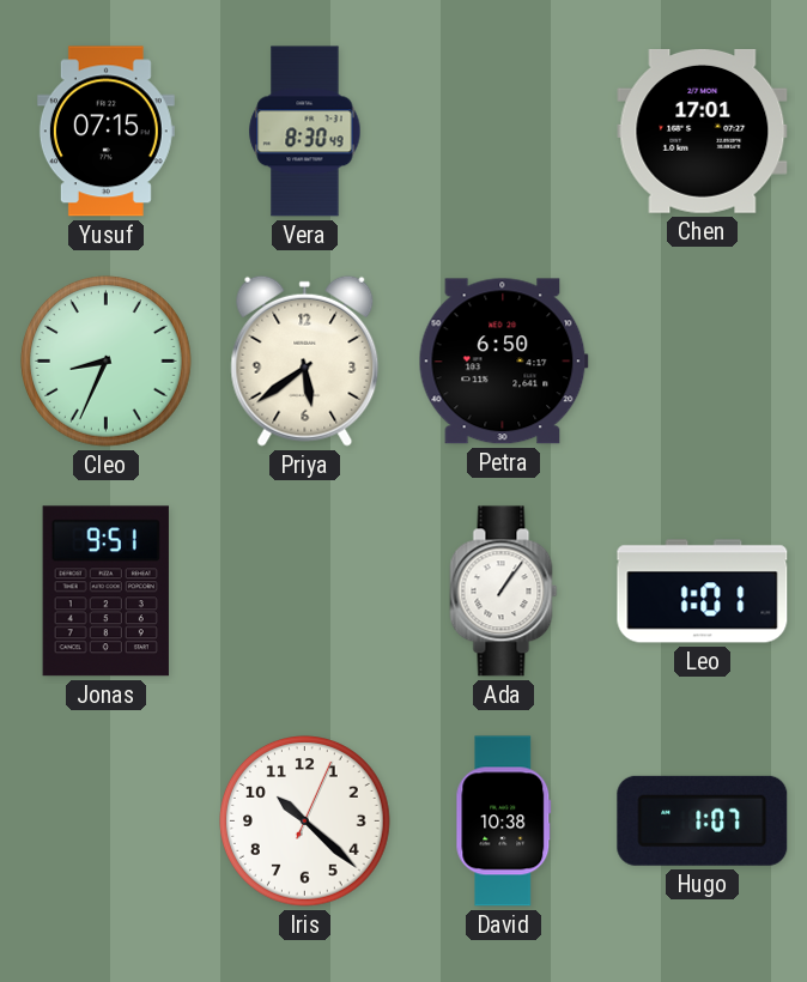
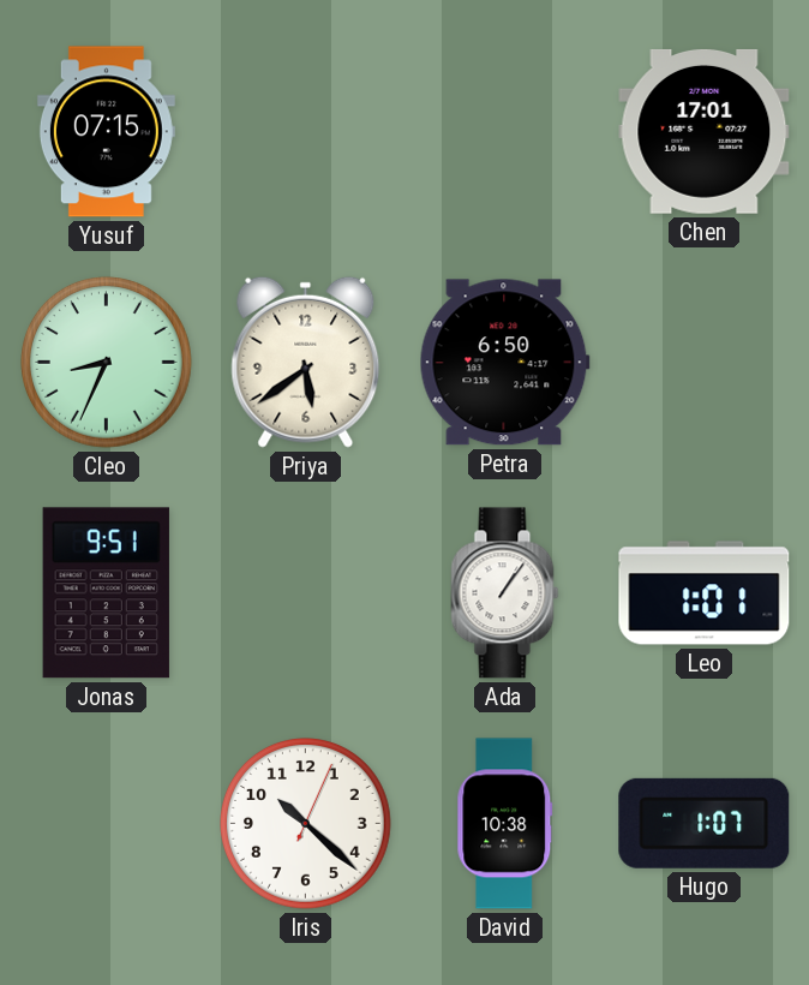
Vera: 8:30 -> none (305, 132)
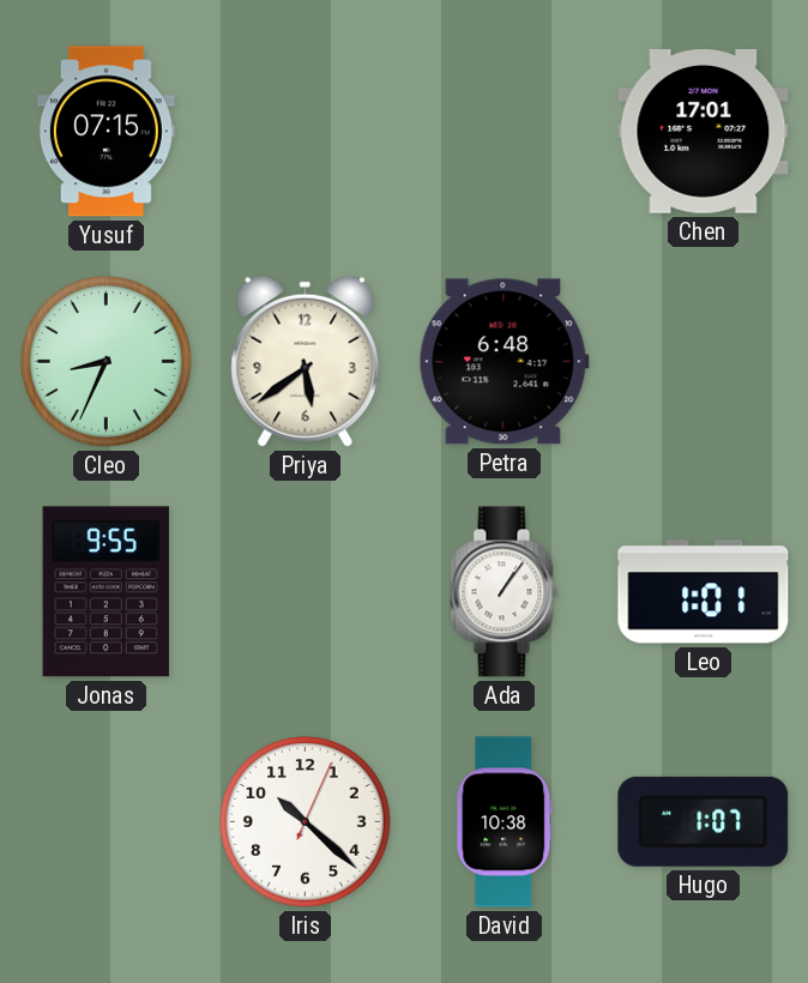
Petra: 6:50 -> 6:48 (504, 362)
Jonas: 9:51 -> 9:55 (105, 592)
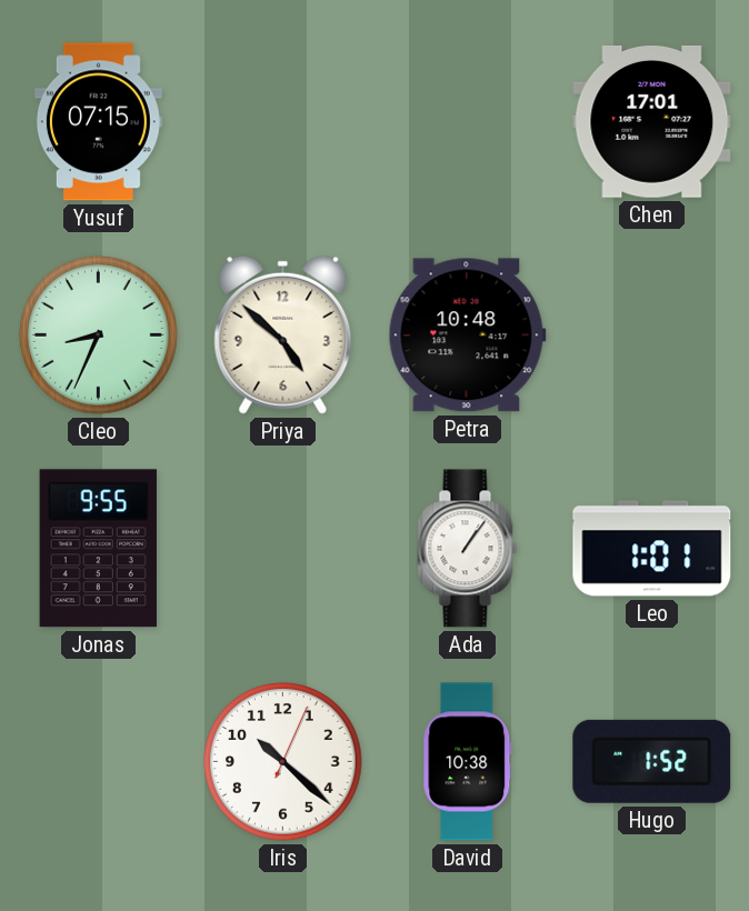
Priya: 5:39 -> 4:52 (283, 334)
Petra: 6:48 -> 10:48 (467, 336)
Hugo: 1:07 -> 1:52 (652, 761)
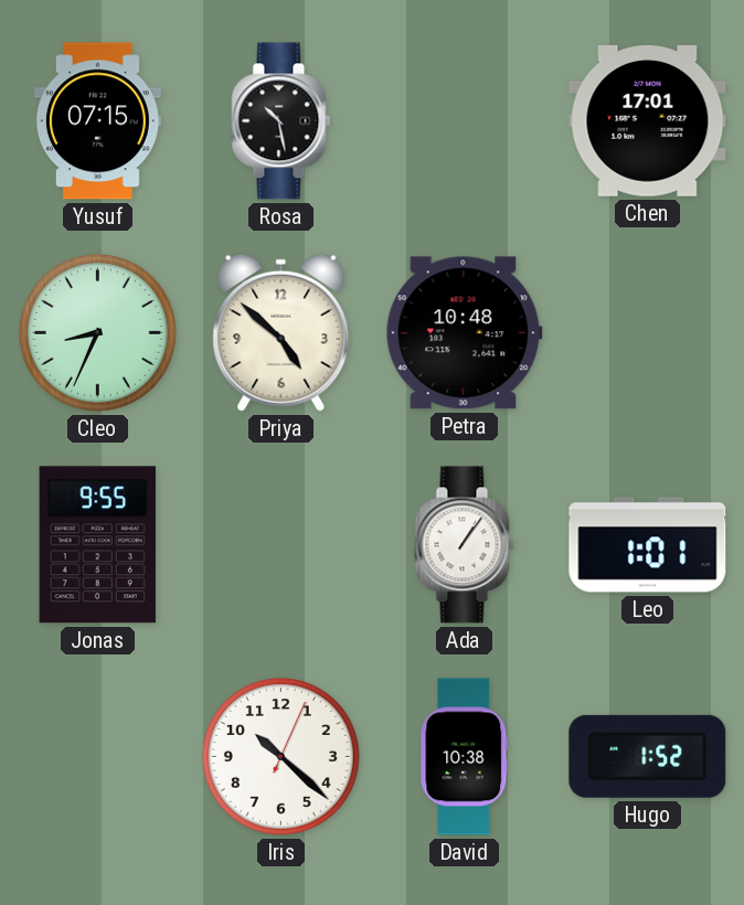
Rosa: none -> 10:28 (281, 121)
